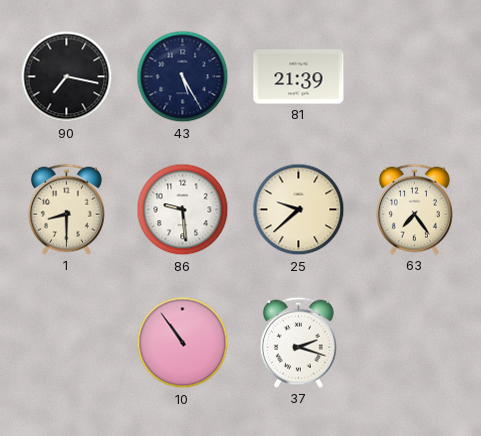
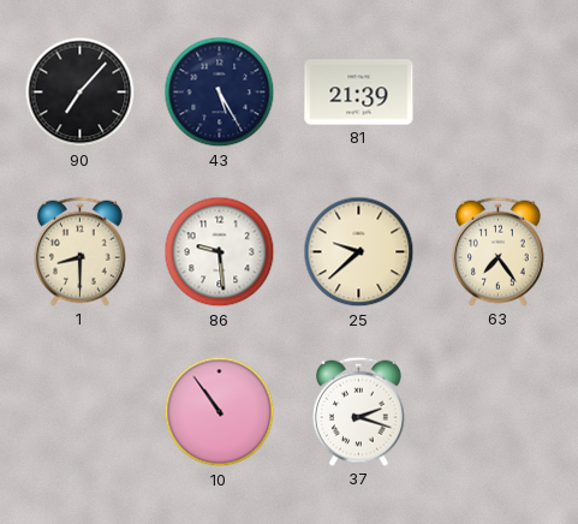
90: 7:17 -> 7:07 (81, 93)
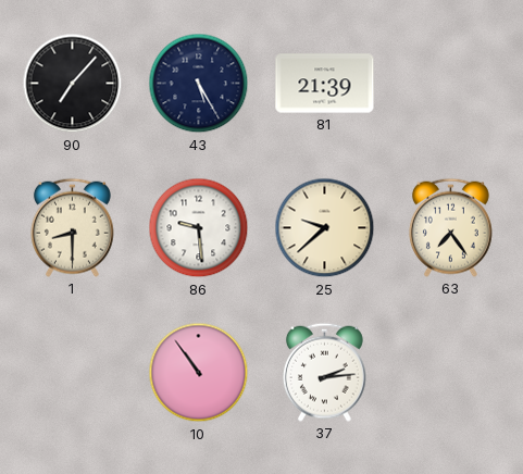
37: 2:18 -> 2:14 (324, 372)
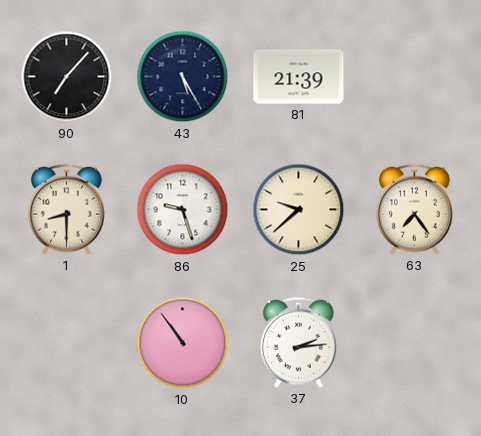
86: 9:29 -> 9:27 (183, 210)
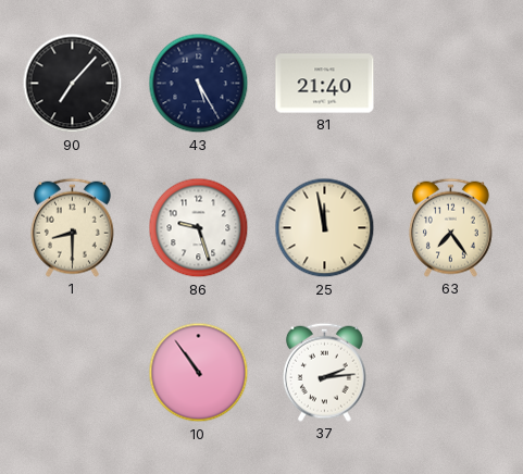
81: 21:39 -> 21:40 (325, 84)
25: 9:38 -> 11:58 (325, 228)
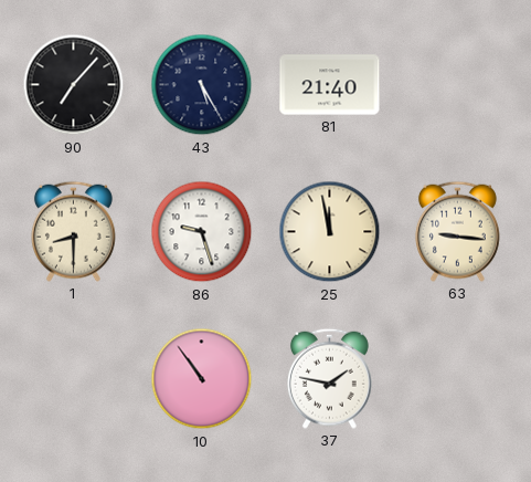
63: 7:24 -> 9:16 (457, 231)
37: 2:14 -> 1:47 (329, 378)
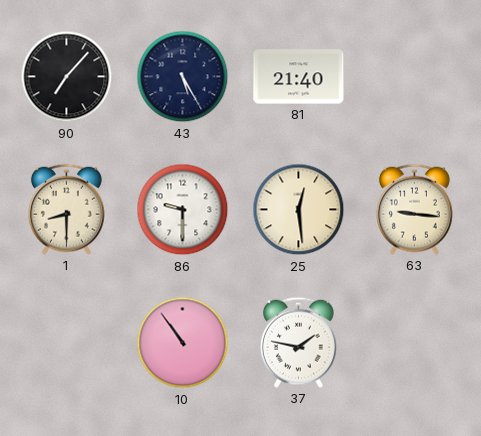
86: 9:27 -> 9:30 (183, 210)
25: 11:58 -> 12:29 (299, 210)
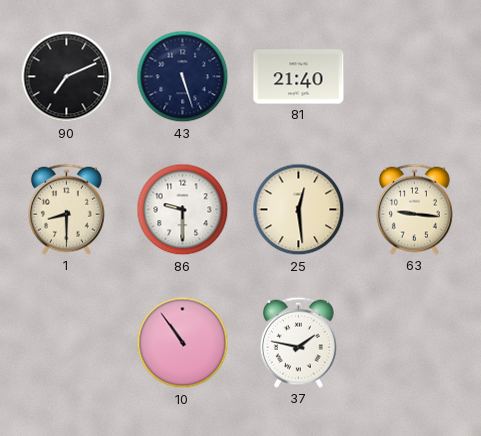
90: 7:07 -> 7:11 (67, 77)
43: 5:25 -> 5:27 (183, 77)
